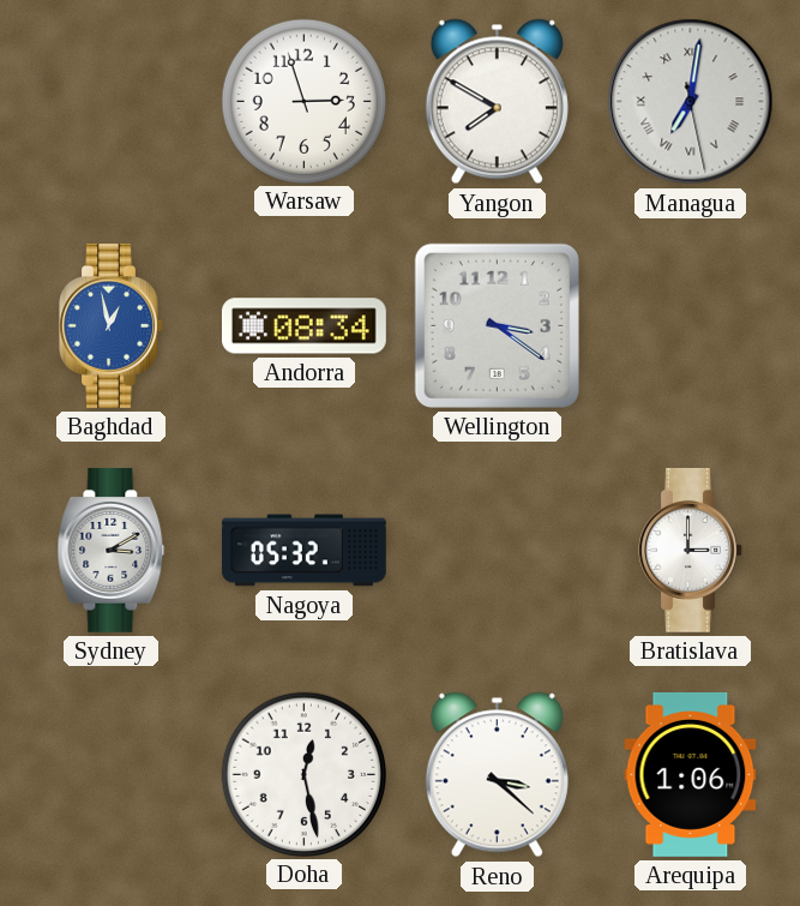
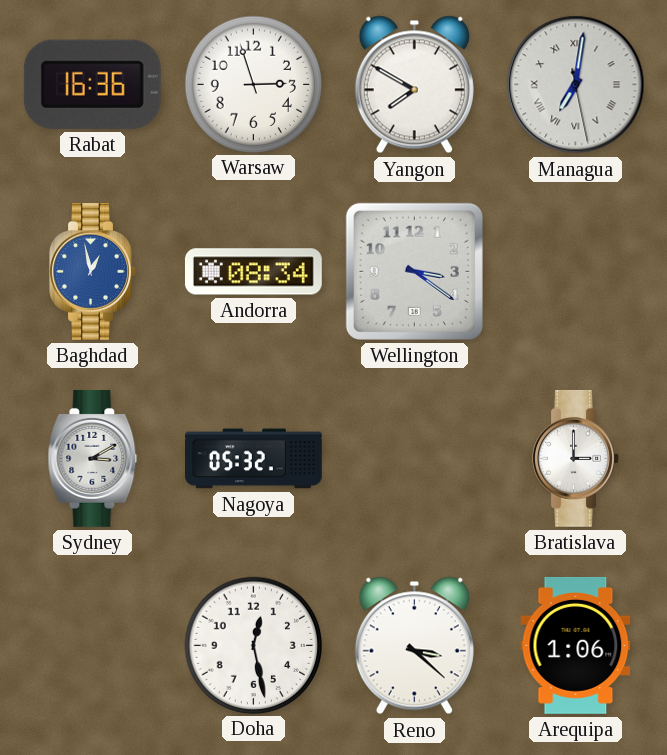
Rabat: none -> 16:36 (92, 84)
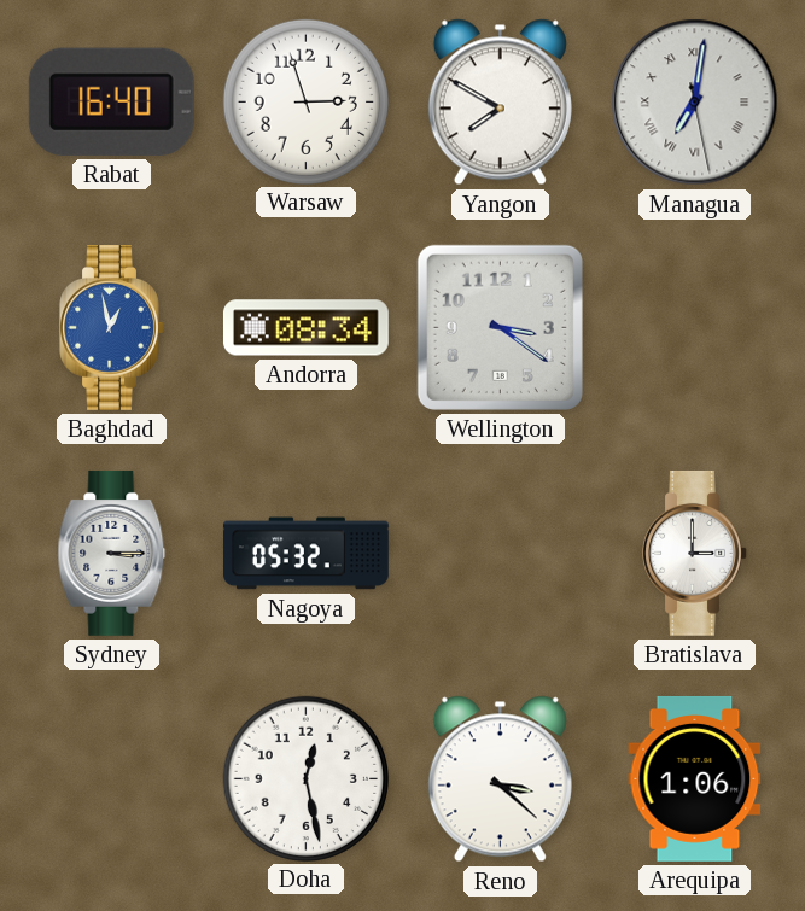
Rabat: 16:36 -> 16:40 (111, 101)
Sydney: 3:10 -> 3:15 (112, 553)
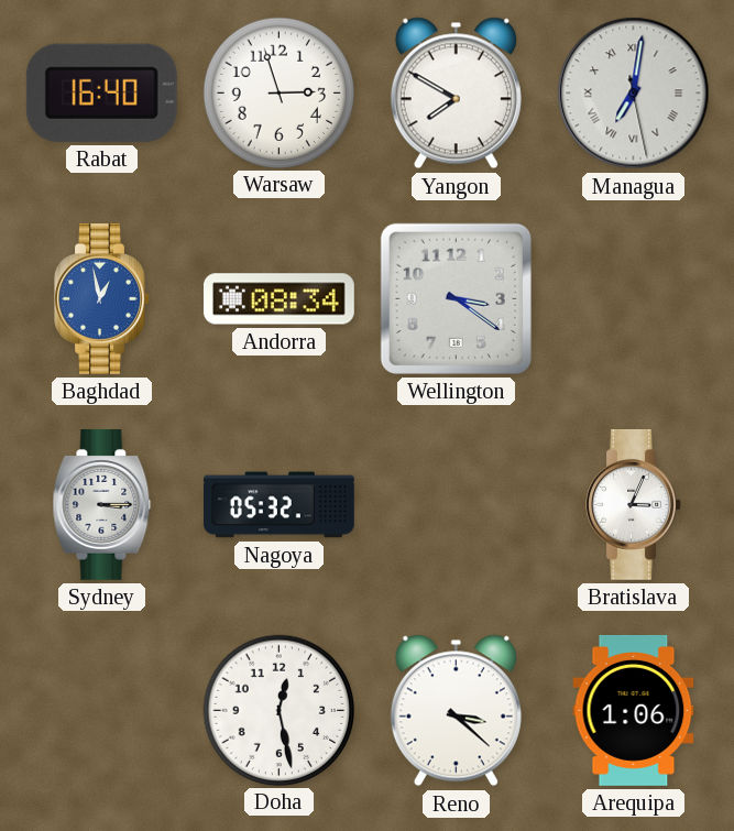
Bratislava: 3:00 -> 3:04 (634, 504)
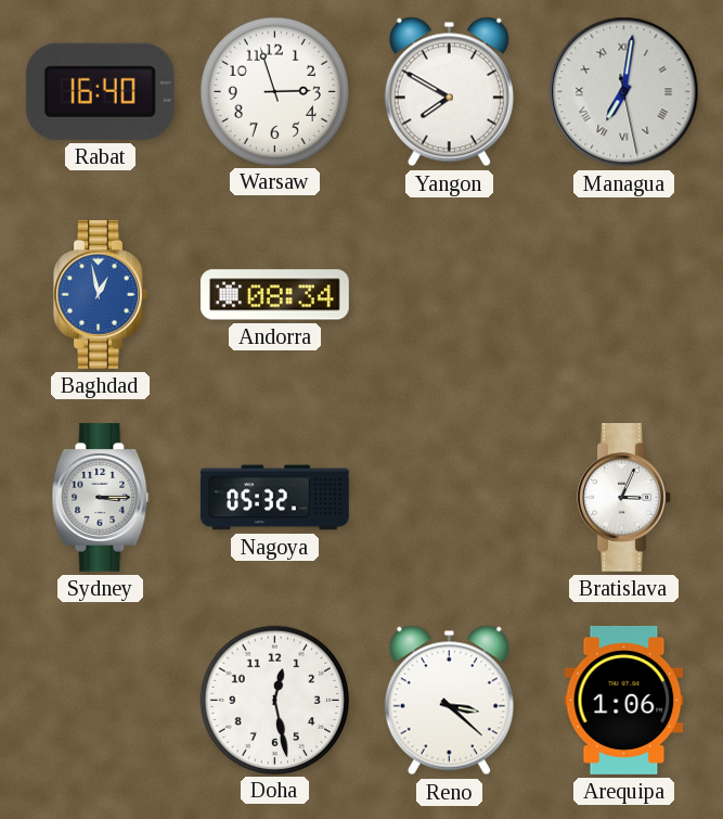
Wellington: 3:21 -> none (456, 298)
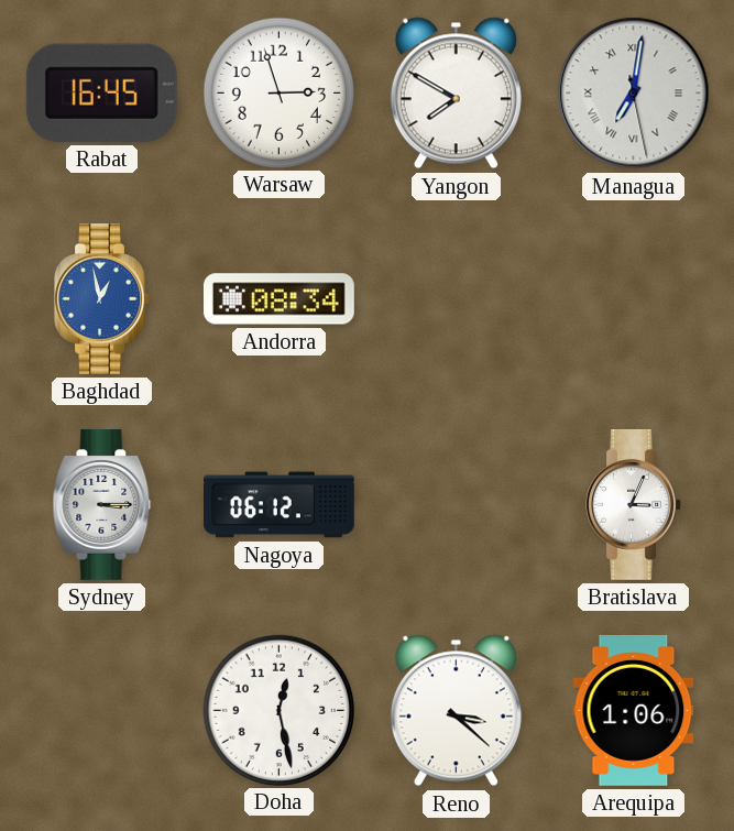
Rabat: 16:40 -> 16:45 (101, 92)
Nagoya: 05:32 -> 06:12 (280, 505)
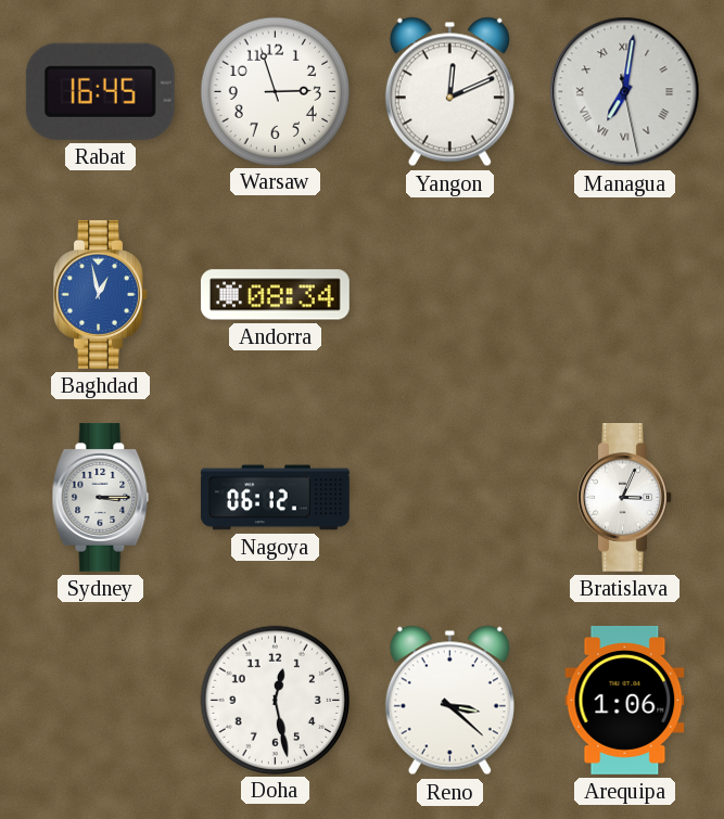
Yangon: 7:50 -> 12:11 (449, 92)
